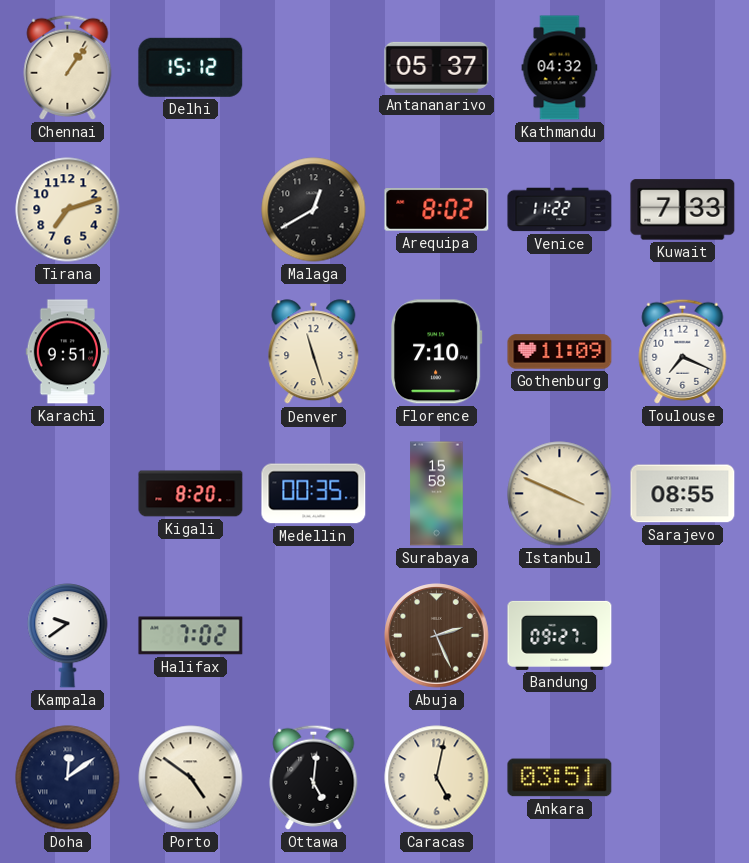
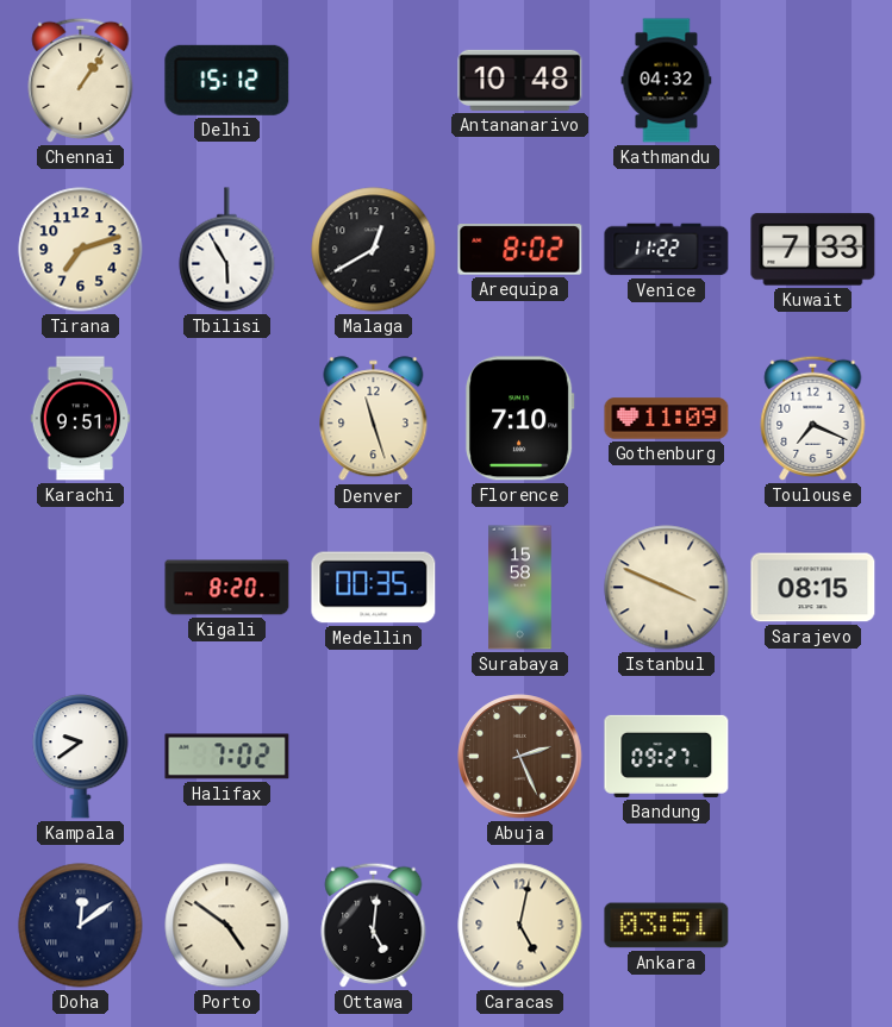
Antananarivo: 05:37 -> 10:48 (520, 80)
Tbilisi: none -> 5:55 (227, 250)
Sarajevo: 08:55 -> 08:15 (813, 588)
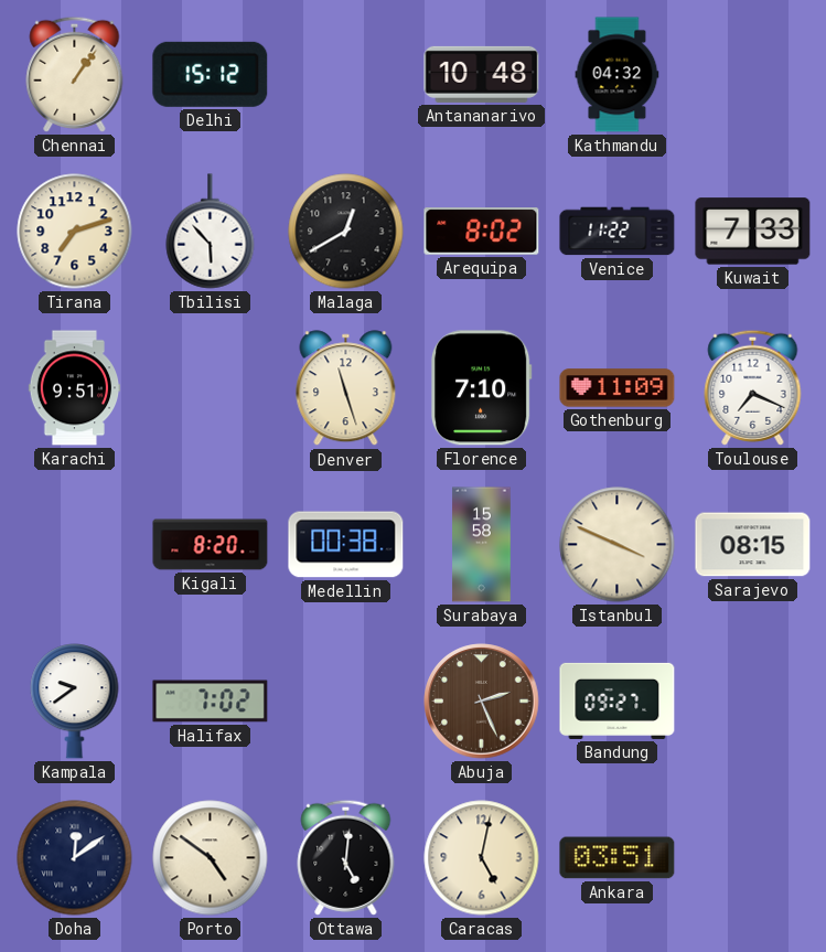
Tbilisi: 5:55 -> 5:53 (211, 232)
Medellin: 00:35 -> 00:38 (346, 545)
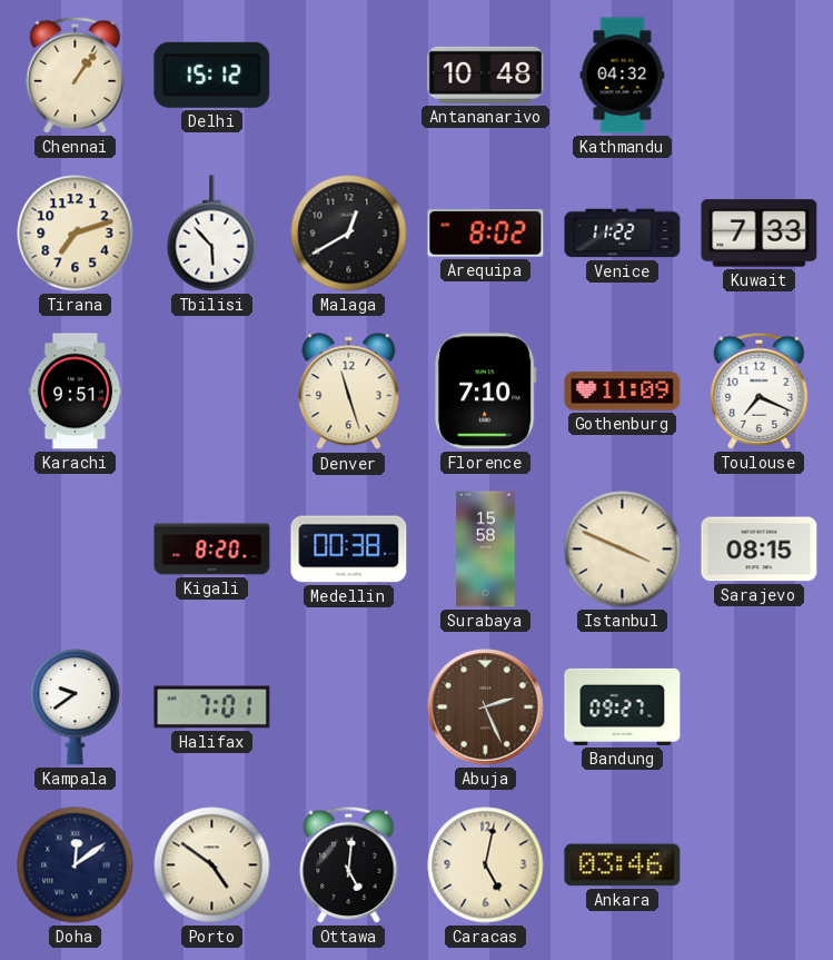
Halifax: 7:02 -> 7:01 (212, 707)
Ankara: 03:51 -> 03:46 (623, 865)
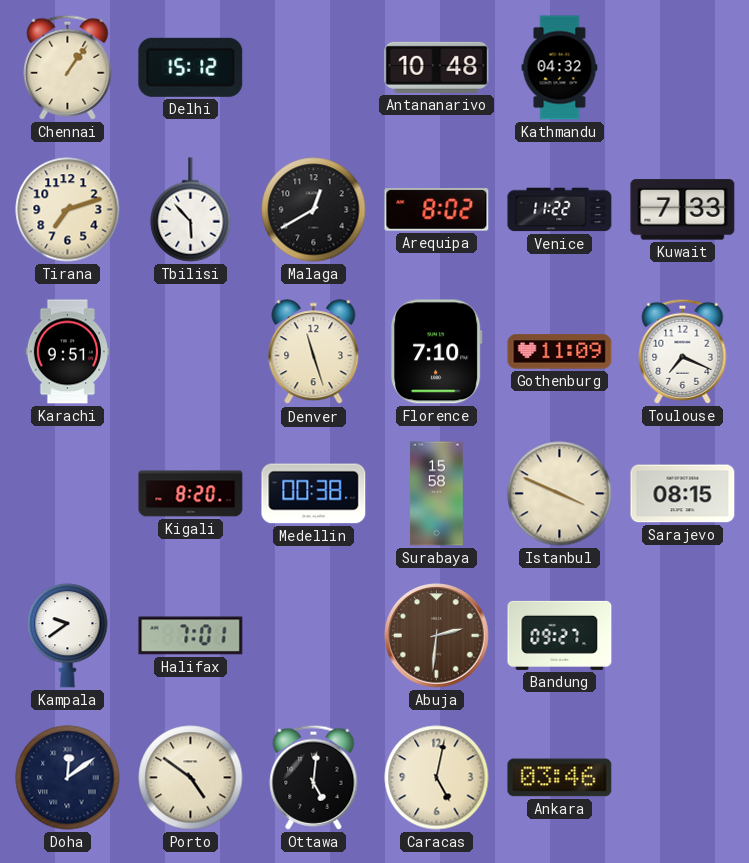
Abuja: 2:26 -> 2:31 (437, 636)
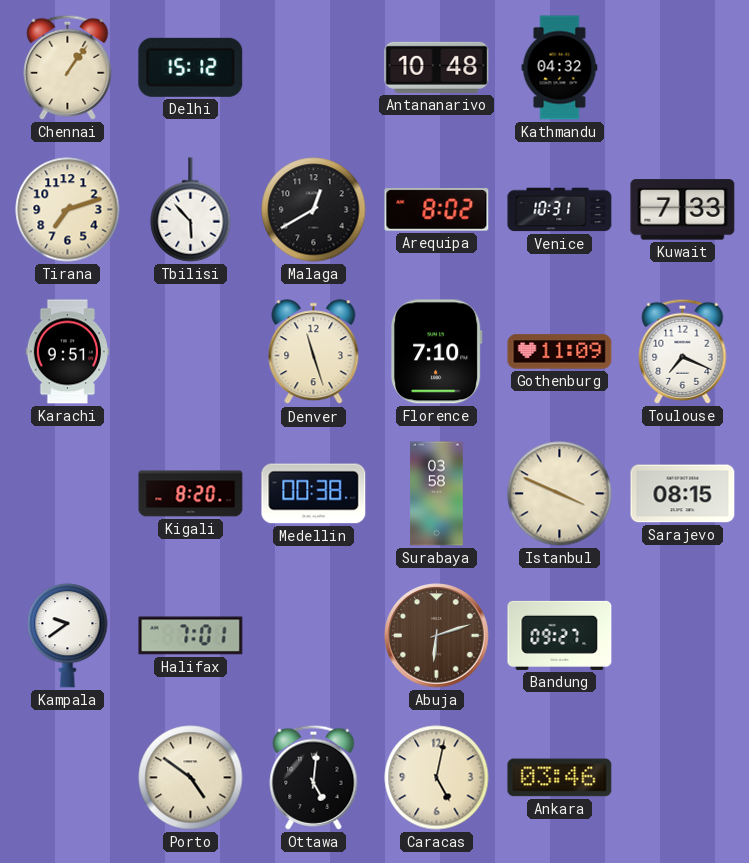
Venice: 11:22 -> 10:31 (560, 210)
Surabaya: 15:58 -> 03:58 (437, 494)
Abuja: 2:31 -> 6:12 (437, 636)
Doha: 12:09 -> none (68, 778)
